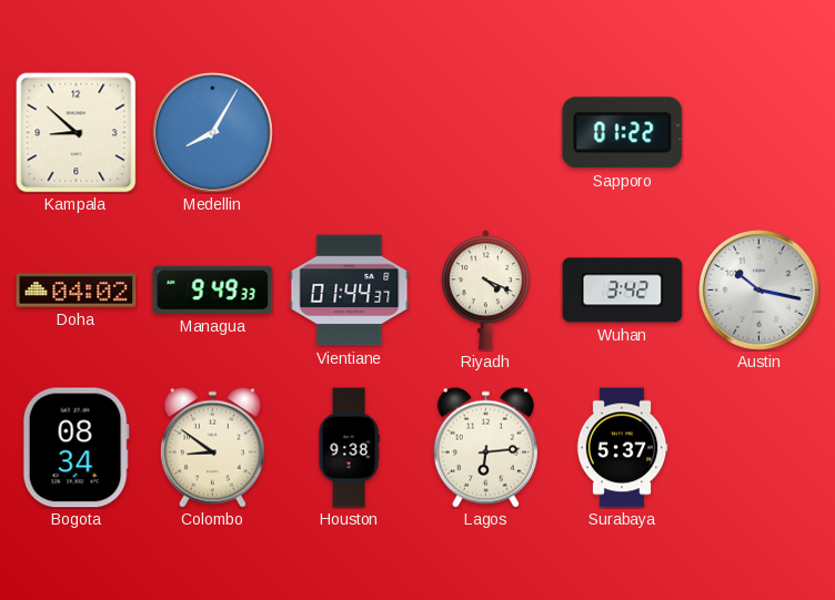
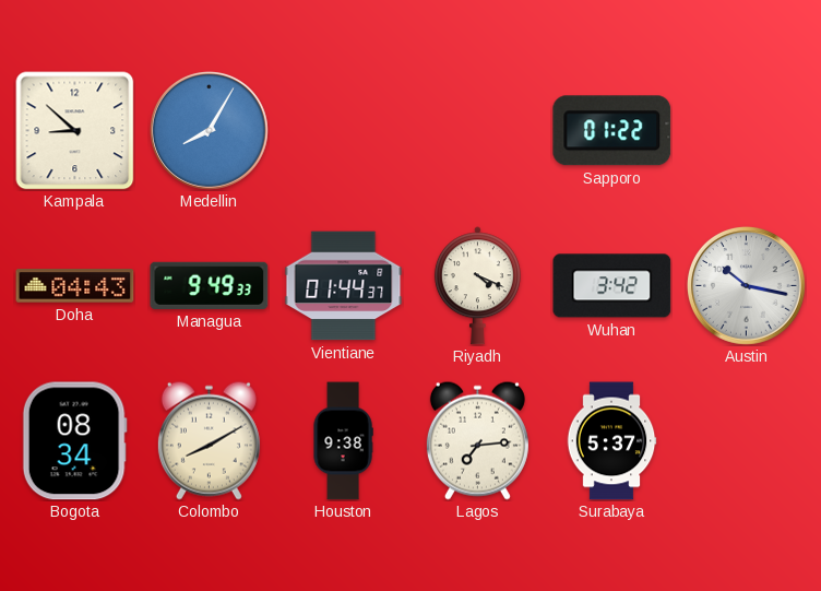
Doha: 04:02 -> 04:43 (75, 286)
Colombo: 8:51 -> 8:10 (209, 440)
Lagos: 6:14 -> 7:14 (477, 440)
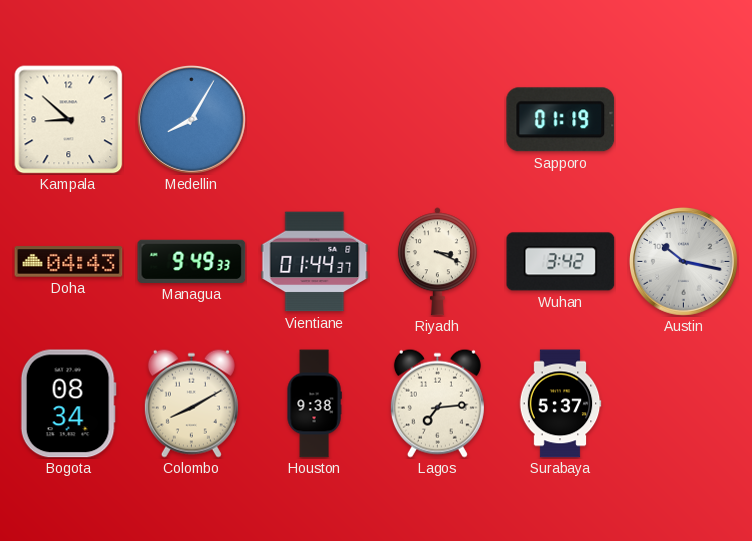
Sapporo: 01:22 -> 01:19 (561, 120)
Riyadh: 4:19 -> 3:19 (437, 262)
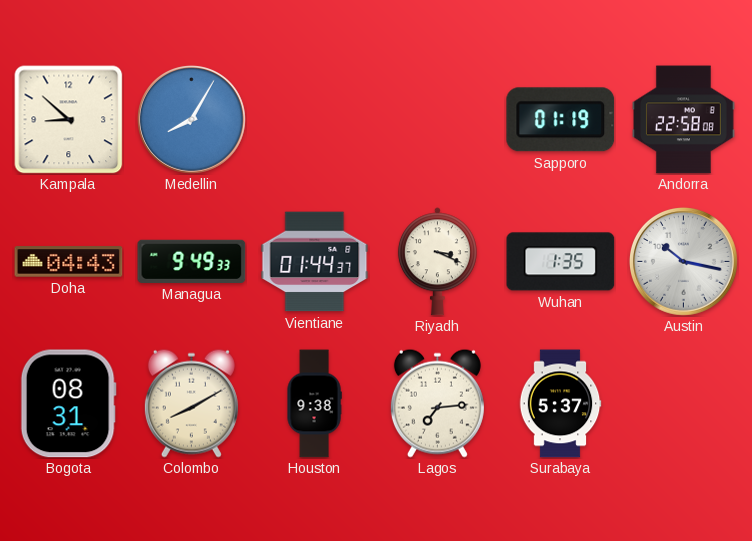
Andorra: none -> 22:58 (684, 120)
Wuhan: 3:42 -> 1:35 (561, 262)
Bogota: 08:34 -> 08:31 (68, 404)
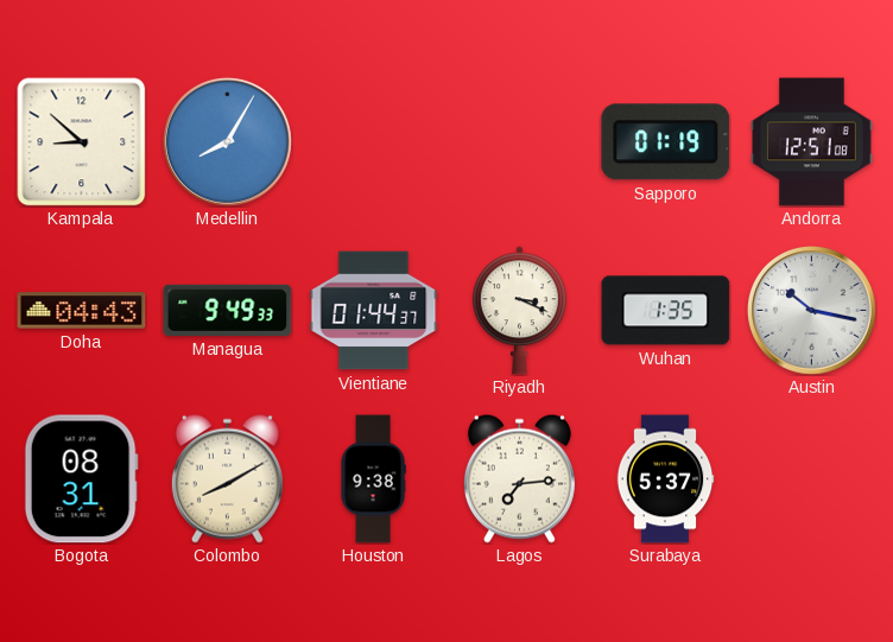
Andorra: 22:58 -> 12:51 (812, 142)
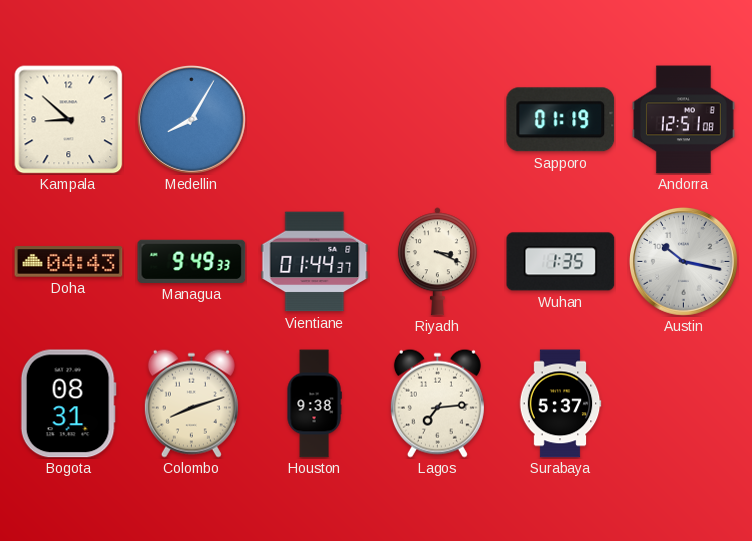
Colombo: 8:10 -> 8:12 (191, 403)
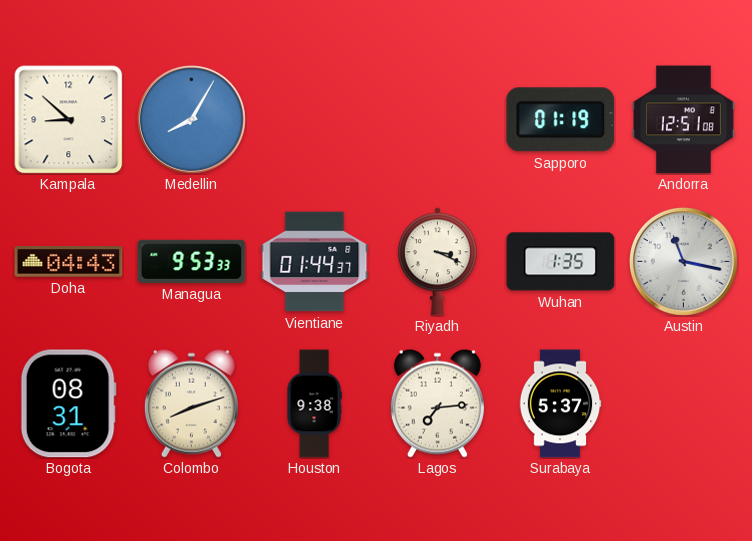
Managua: 9:49 -> 9:53 (192, 261)
Austin: 10:17 -> 11:17 (683, 261)
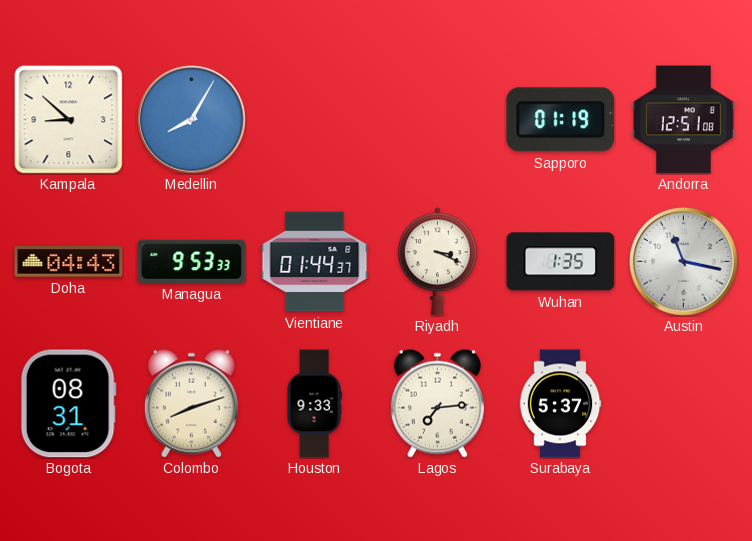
Houston: 9:38 -> 9:33 (314, 404)
